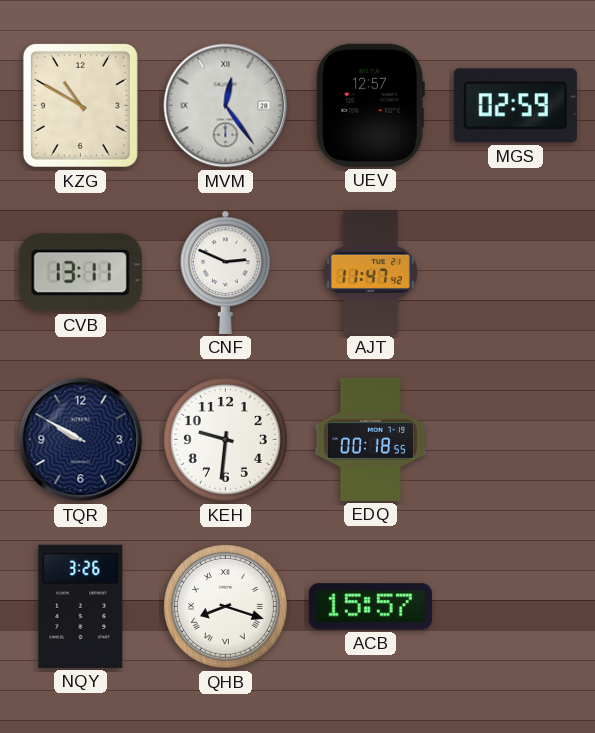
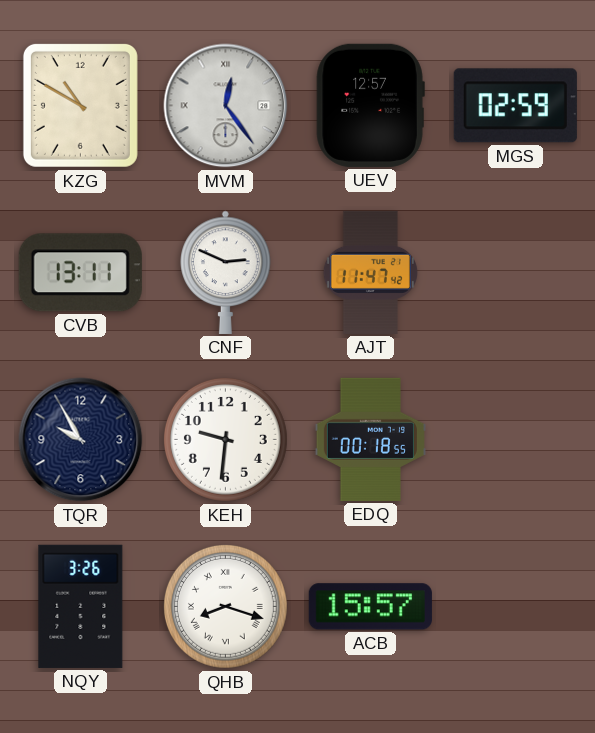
TQR: 9:50 -> 9:55 (81, 440)
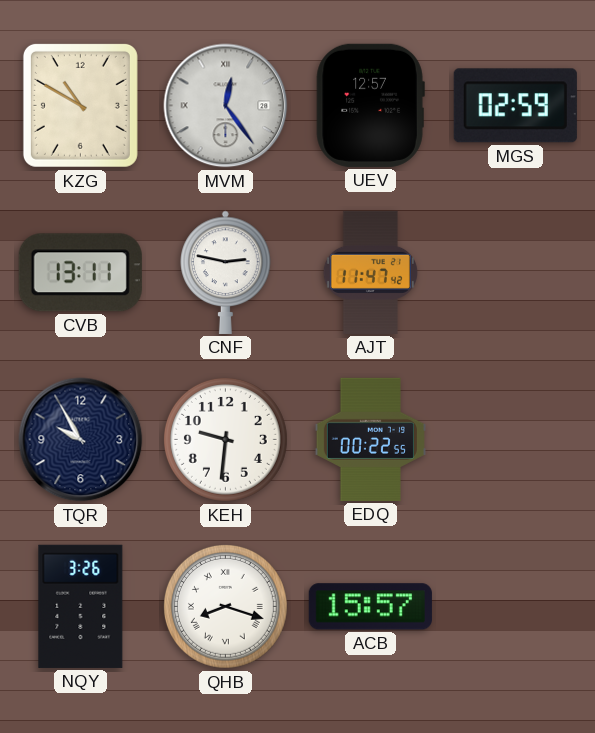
CNF: 2:49 -> 2:47 (226, 272)
EDQ: 00:18 -> 00:22 (370, 439)
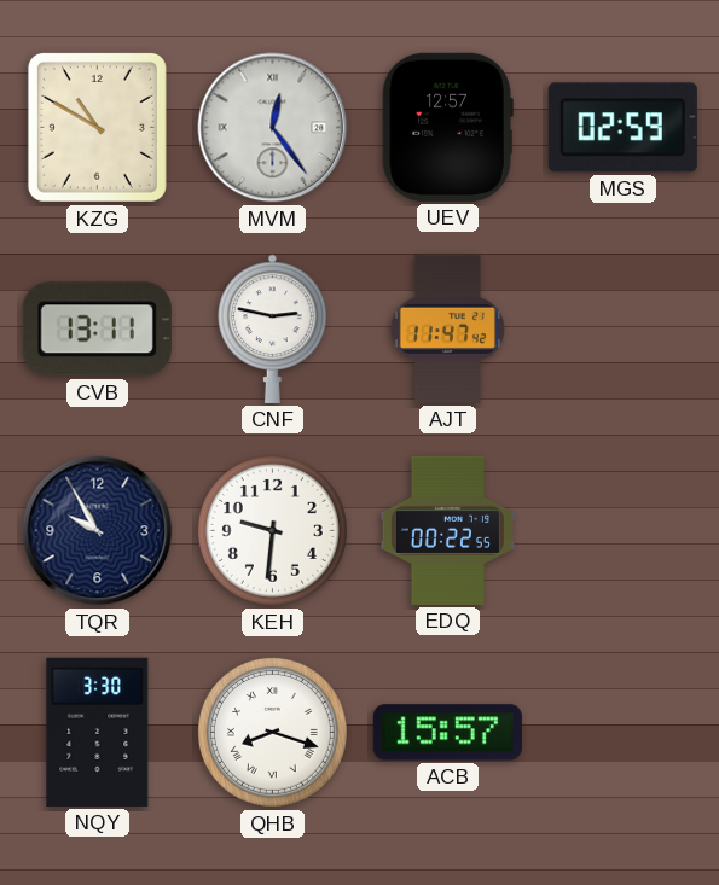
NQY: 3:26 -> 3:30 (98, 732)
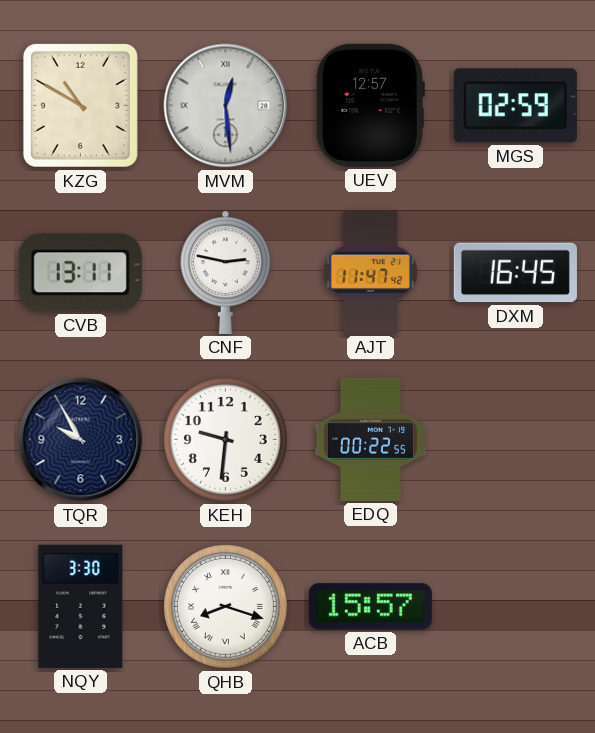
MVM: 12:24 -> 12:29 (226, 106)
DXM: none -> 16:45 (515, 273)
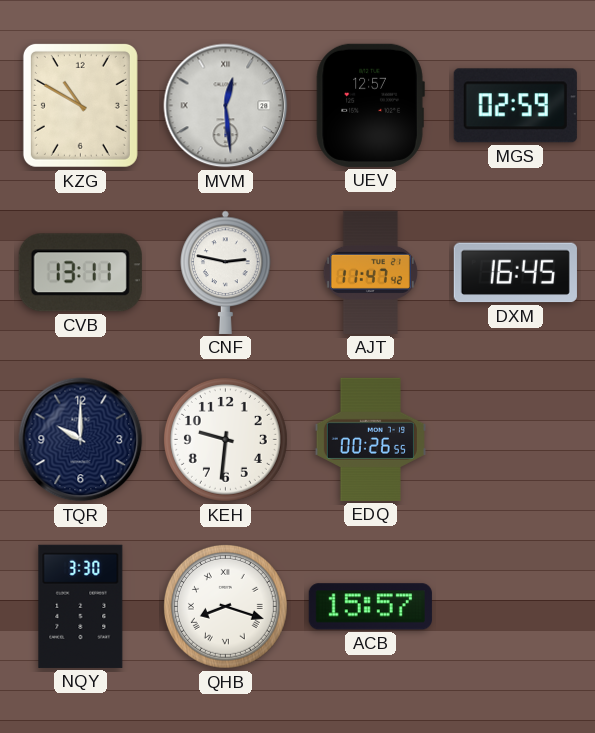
TQR: 9:55 -> 10:00 (81, 440)
EDQ: 00:22 -> 00:26 (370, 439)
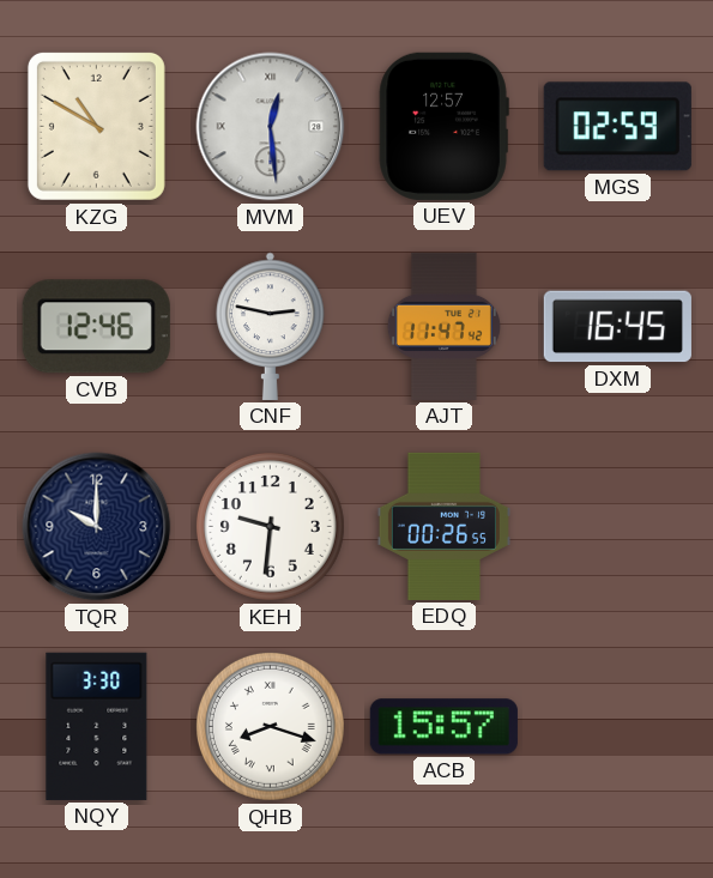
CVB: 13:11 -> 12:46 (96, 327)
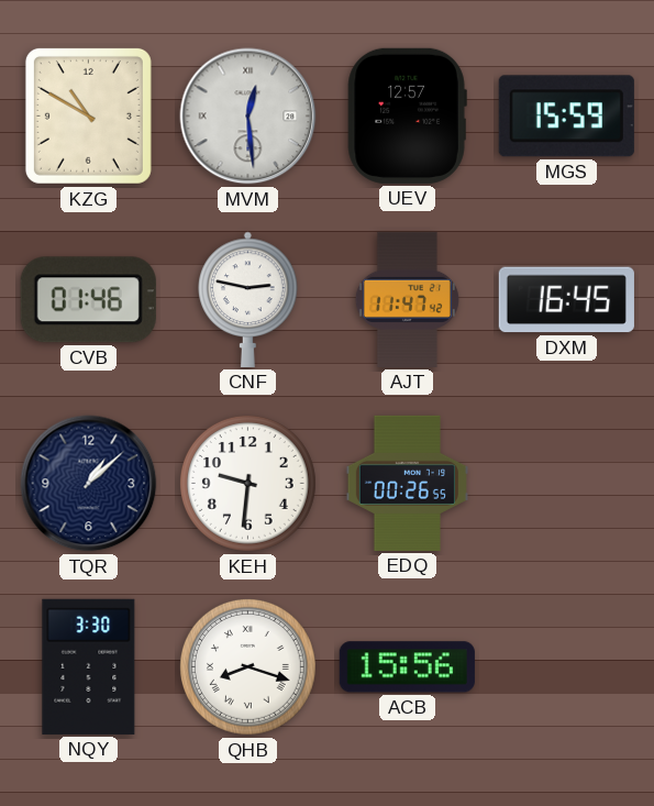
MGS: 02:59 -> 15:59 (566, 117)
CVB: 12:46 -> 01:46 (88, 300)
TQR: 10:00 -> 1:08 (89, 484)
ACB: 15:57 -> 15:56 (407, 667)
